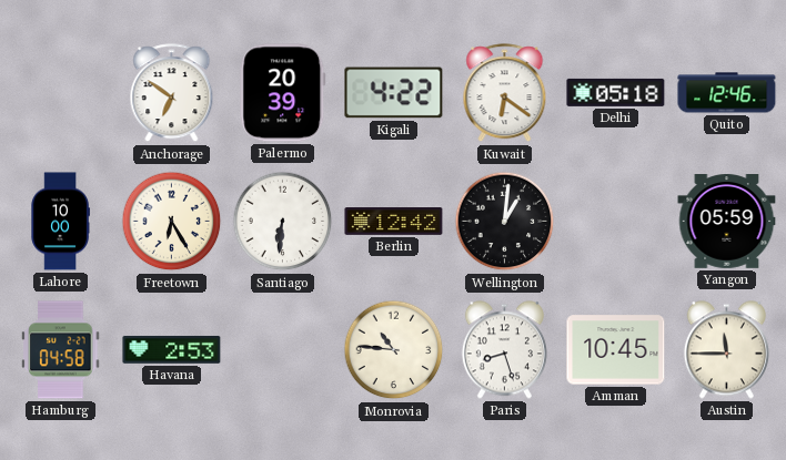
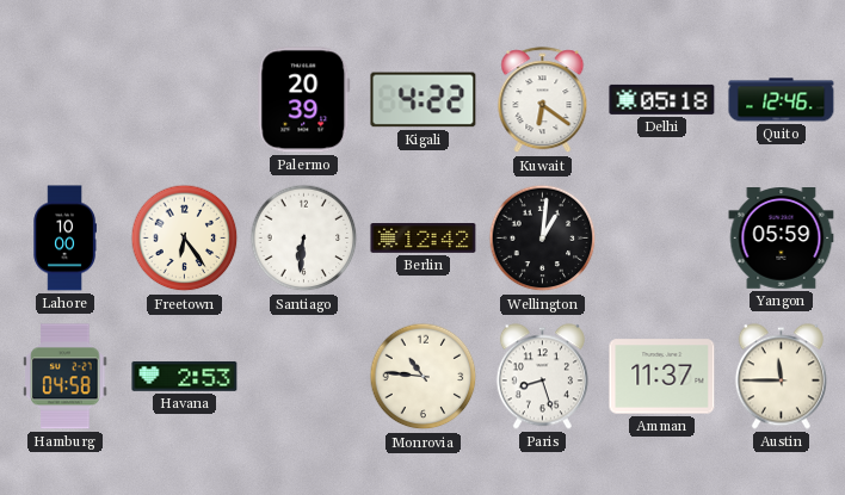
Anchorage: 6:51 -> none (172, 93)
Freetown: 6:25 -> 6:24 (185, 239)
Amman: 10:45 -> 11:37 (662, 377)
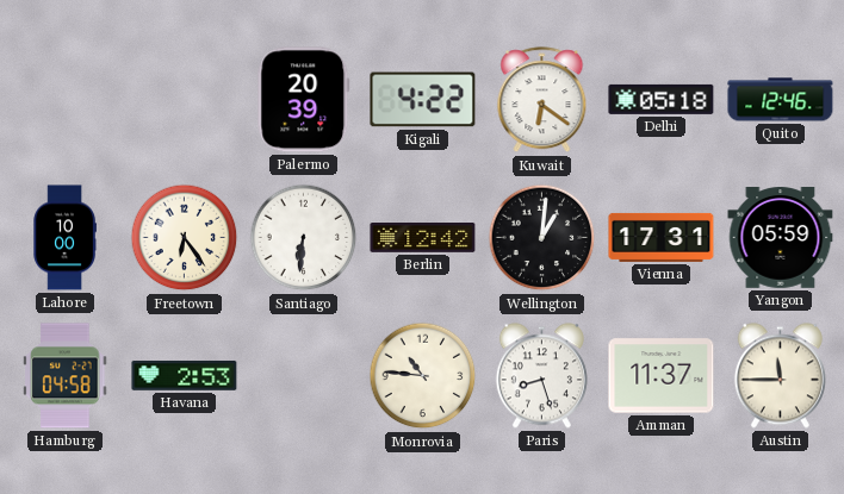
Vienna: none -> 17:31 (662, 237)
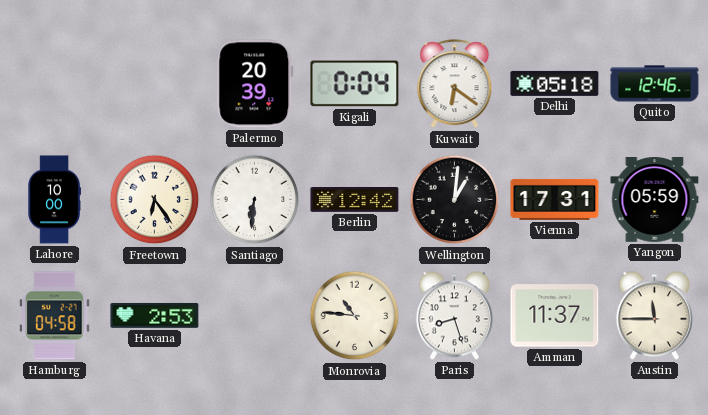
Kigali: 4:22 -> 0:04 (355, 84)
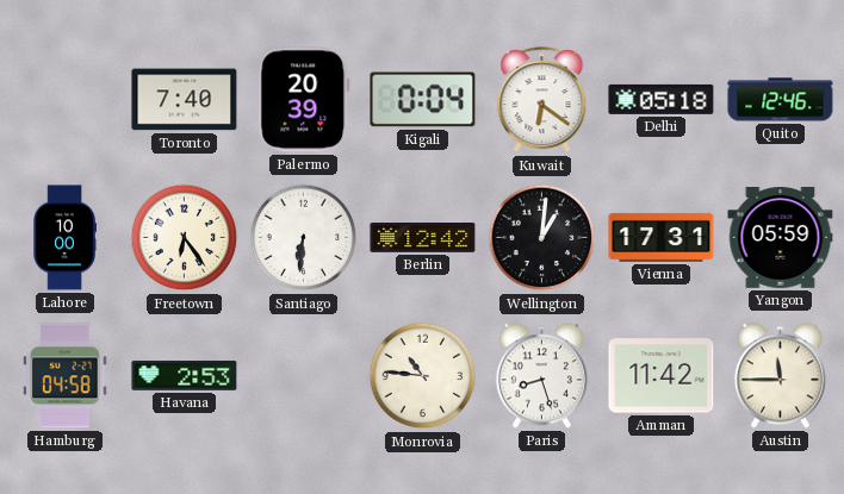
Toronto: none -> 7:40 (185, 100)
Amman: 11:37 -> 11:42 (662, 376)
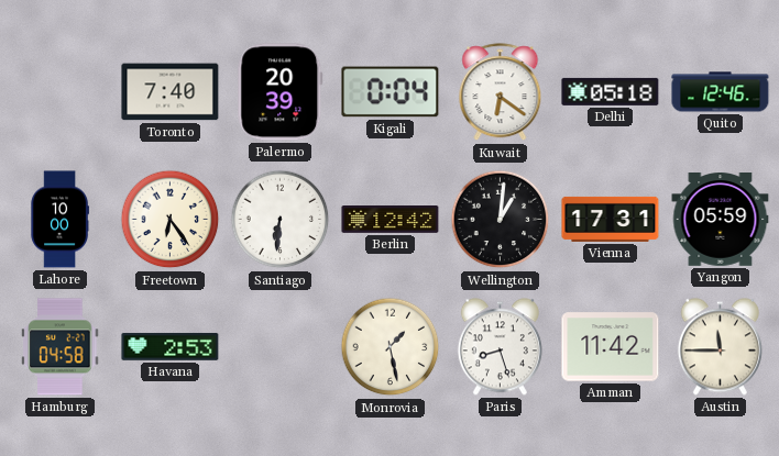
Monrovia: 10:46 -> 1:28 (391, 347)
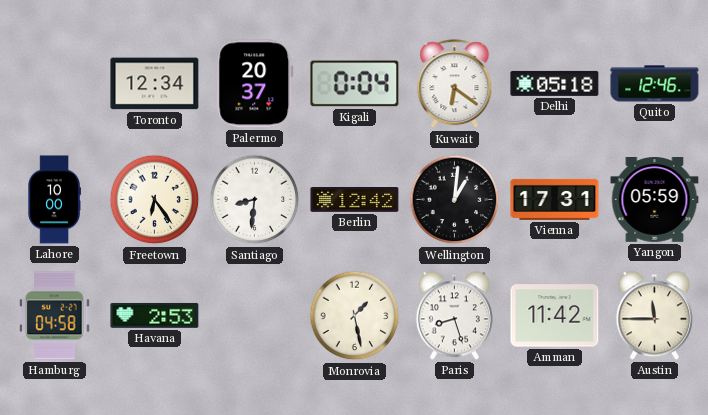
Toronto: 7:40 -> 12:34 (155, 84)
Palermo: 20:39 -> 20:37 (255, 84)
Santiago: 6:31 -> 8:31 (255, 200)
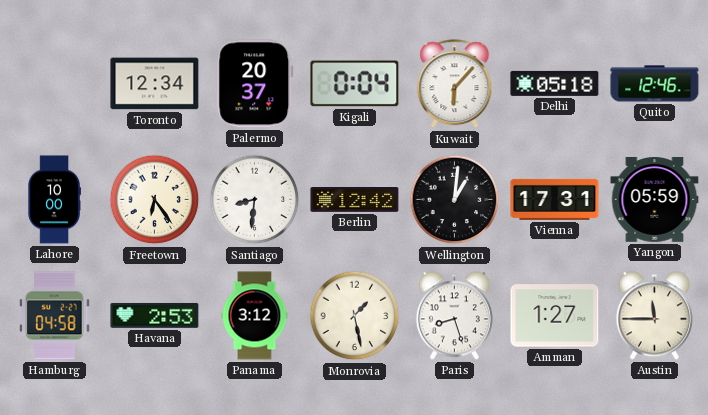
Kuwait: 6:21 -> 6:07 (455, 84)
Panama: none -> 3:12 (255, 316)
Amman: 11:42 -> 1:27 (555, 316)
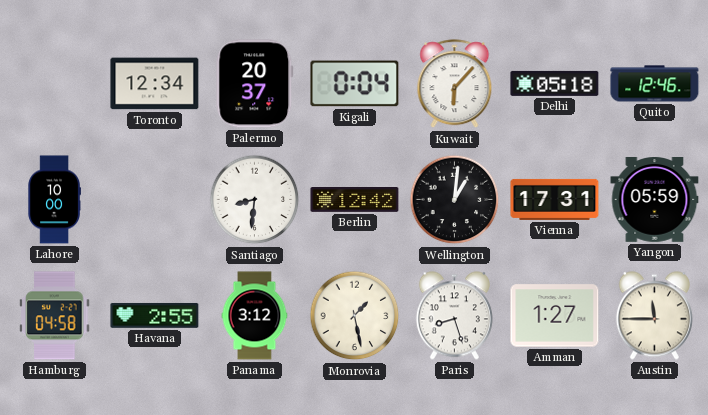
Freetown: 6:24 -> none (155, 200)
Havana: 2:53 -> 2:55 (155, 315)
